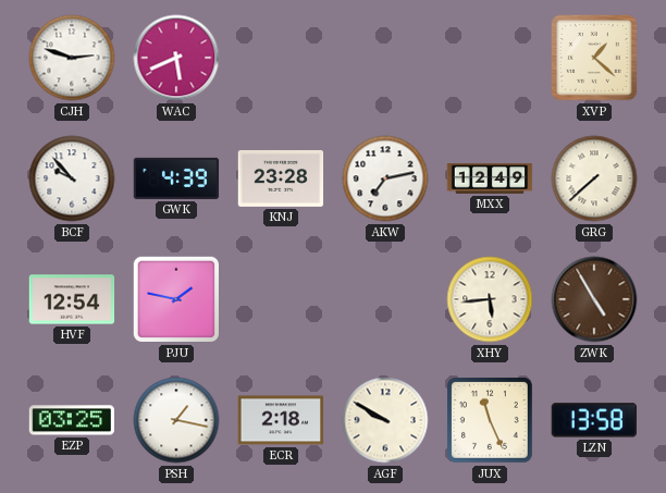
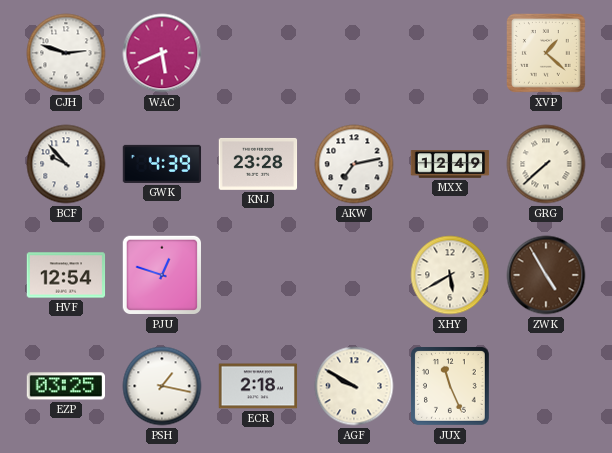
PJU: 1:47 -> 12:48 (162, 275)
XHY: 5:44 -> 5:40 (450, 275)
LZN: 13:58 -> none (594, 420)
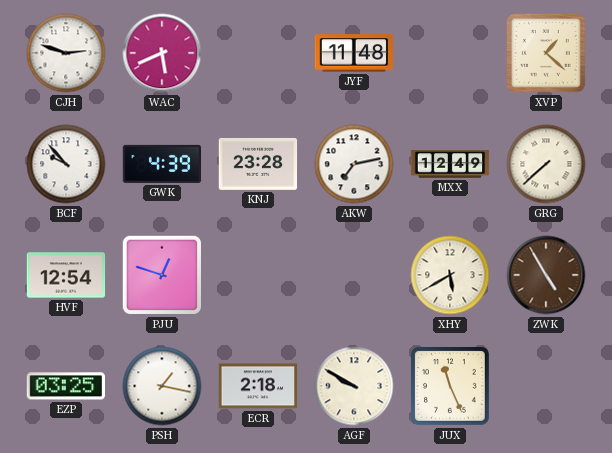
JYF: none -> 11:48 (354, 53)
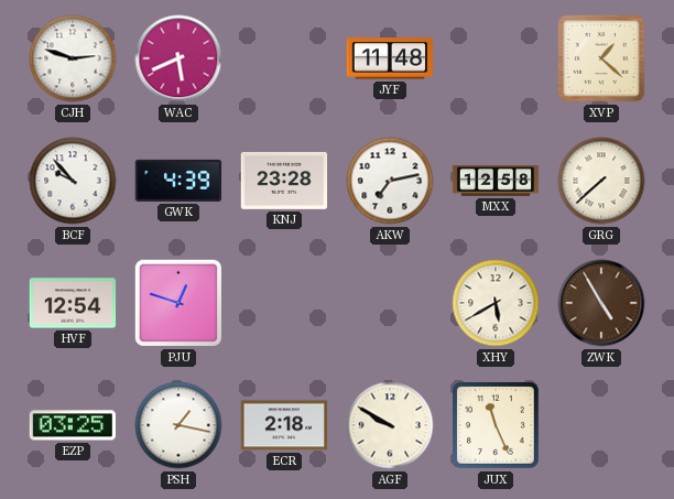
MXX: 12:49 -> 12:58 (496, 181)
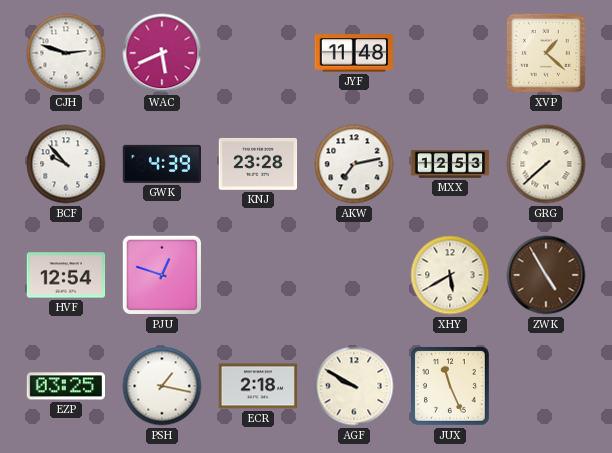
MXX: 12:58 -> 12:53 (450, 164)
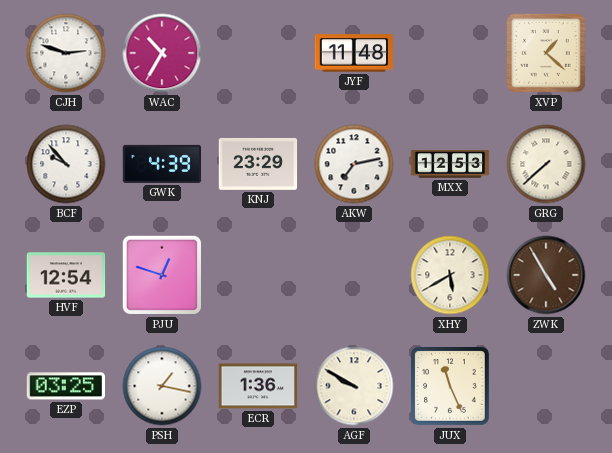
WAC: 5:41 -> 10:35 (162, 53)
KNJ: 23:28 -> 23:29 (258, 164)
ECR: 2:18 -> 1:36 (258, 386)
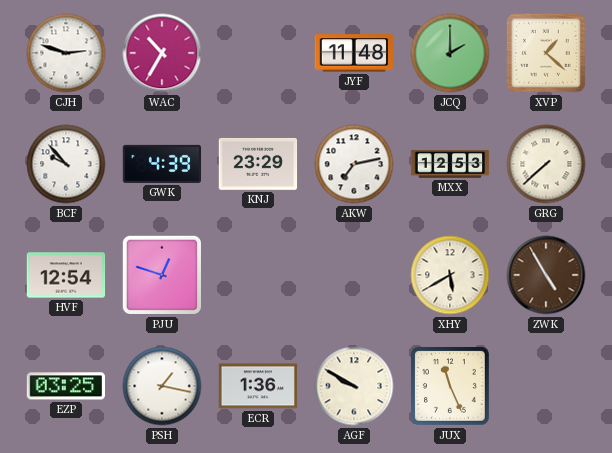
JCQ: none -> 2:00 (450, 53)
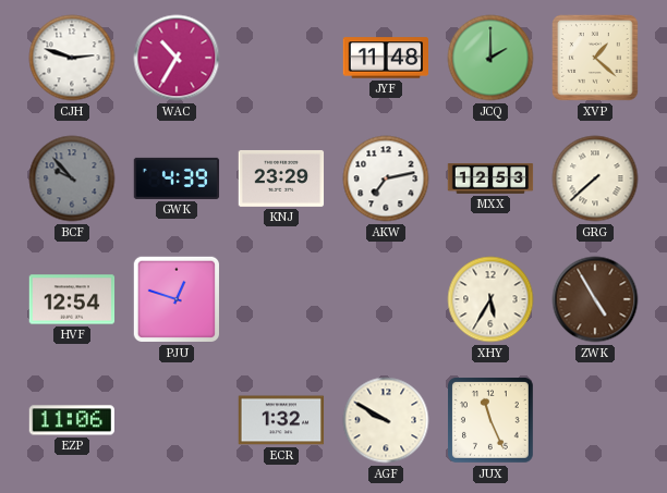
BCF dial: white -> grey (72, 178)
XHY: 5:40 -> 5:35 (490, 299)
EZP: 03:25 -> 11:06 (71, 420)
PSH: 1:17 -> none (162, 386)
ECR: 1:36 -> 1:32 (281, 420)
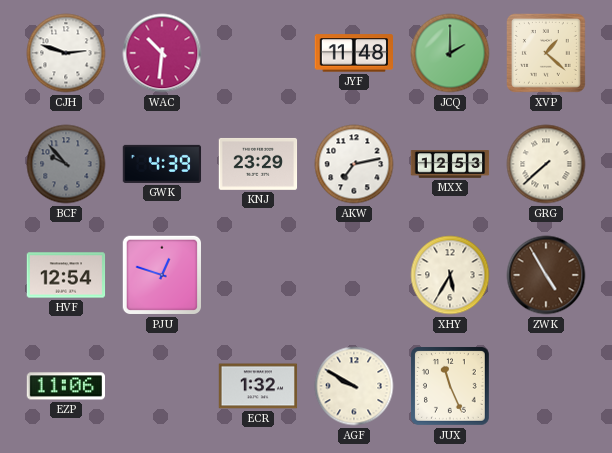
WAC: 10:35 -> 10:31 (162, 53)
